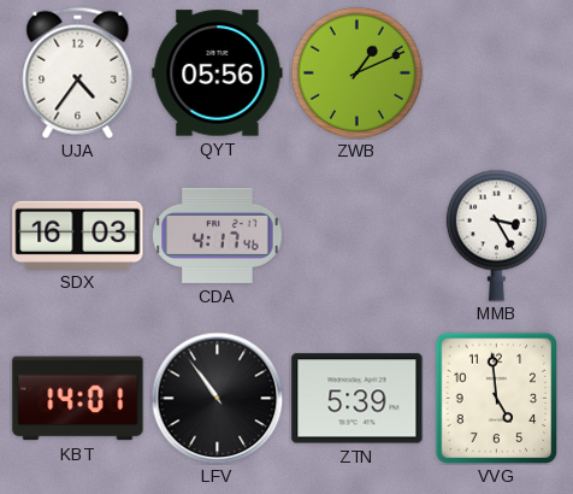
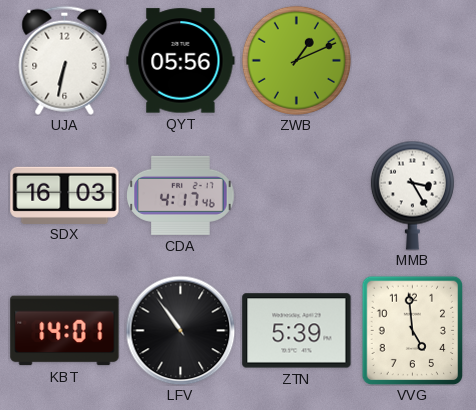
UJA: 4:36 -> 6:32 (65, 60)
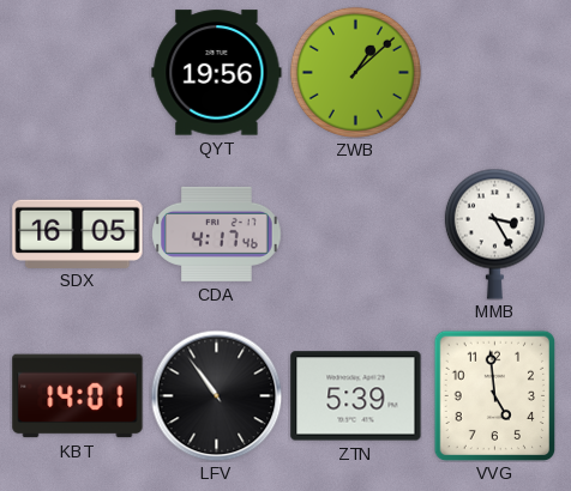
UJA: 6:32 -> none (65, 60)
QYT: 05:56 -> 19:56 (217, 73)
ZWB: 1:11 -> 1:08 (355, 72)
SDX: 16:03 -> 16:05 (78, 234)
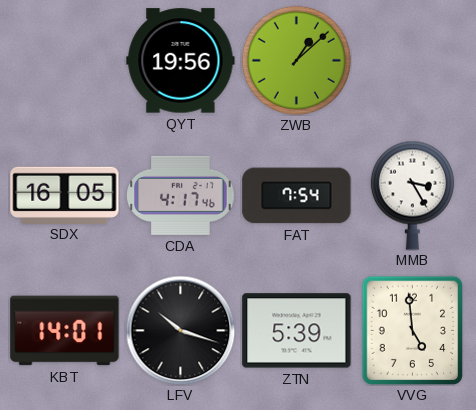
FAT: none -> 7:54 (297, 196)
LFV: 10:54 -> 10:18 (180, 330)
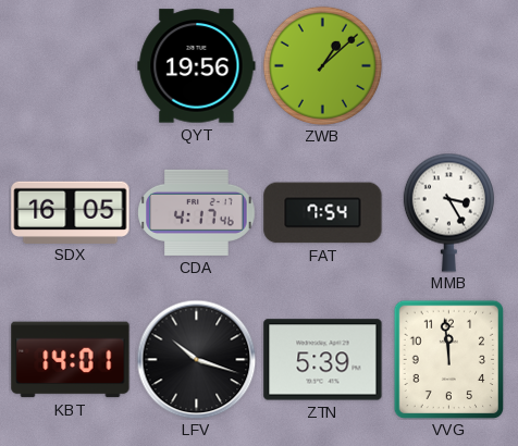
VVG: 4:59 -> 11:59 (449, 359)
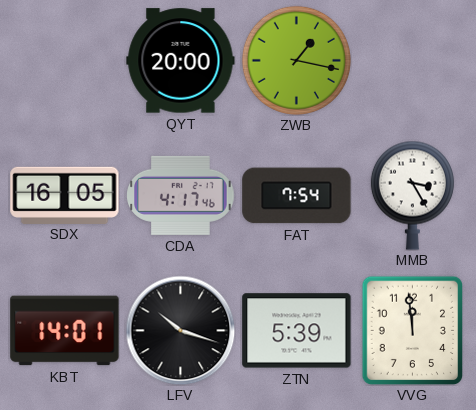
QYT: 19:56 -> 20:00 (181, 61)
ZWB: 1:08 -> 1:17 (296, 60)
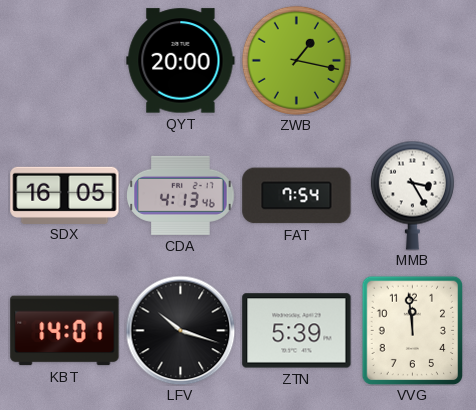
CDA: 4:17 -> 4:13 (181, 195)
